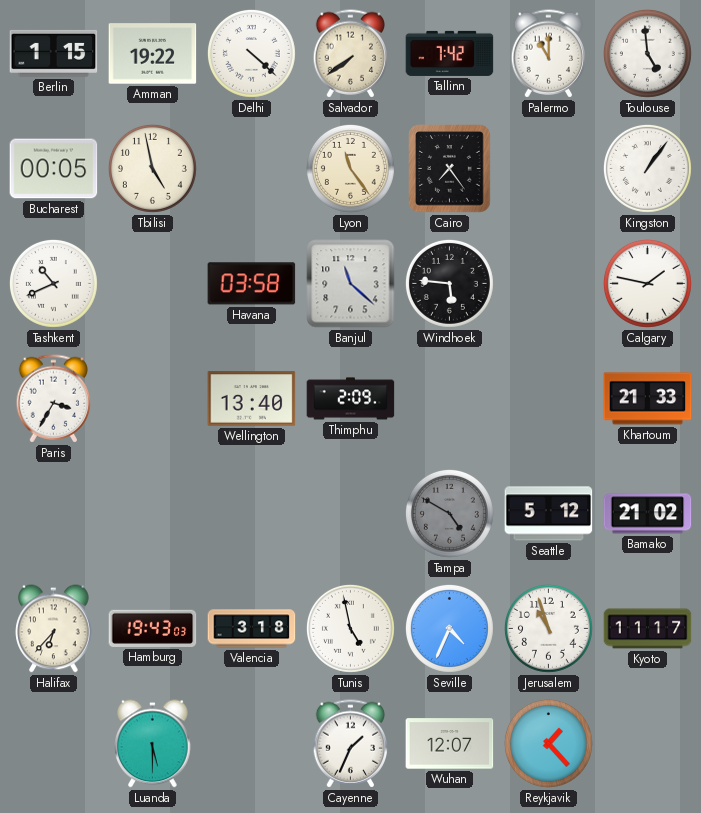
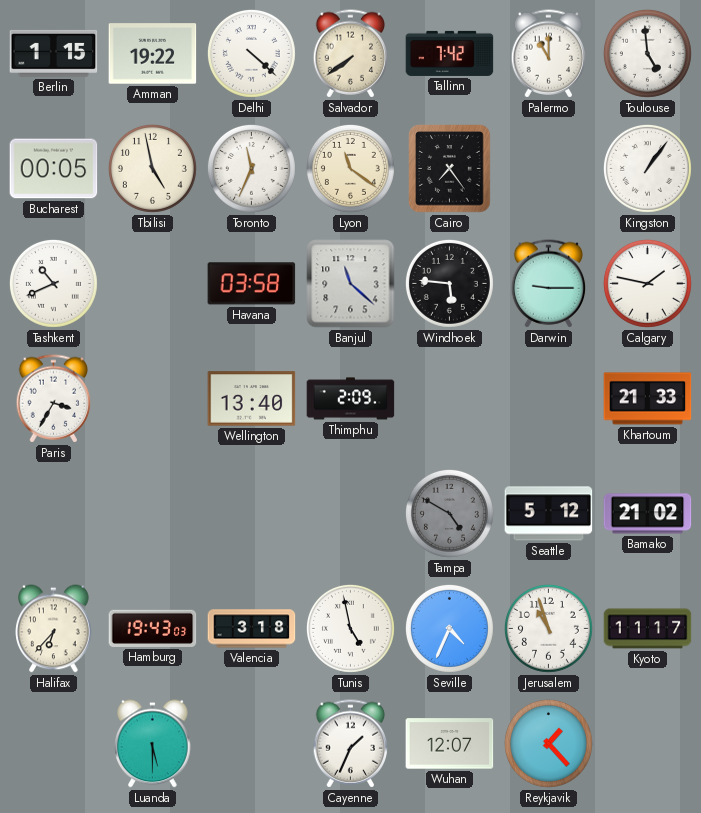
Toronto: none -> 11:34 (251, 168)
Lyon: 11:24 -> 11:21 (350, 168)
Darwin: none -> 9:15 (549, 284)
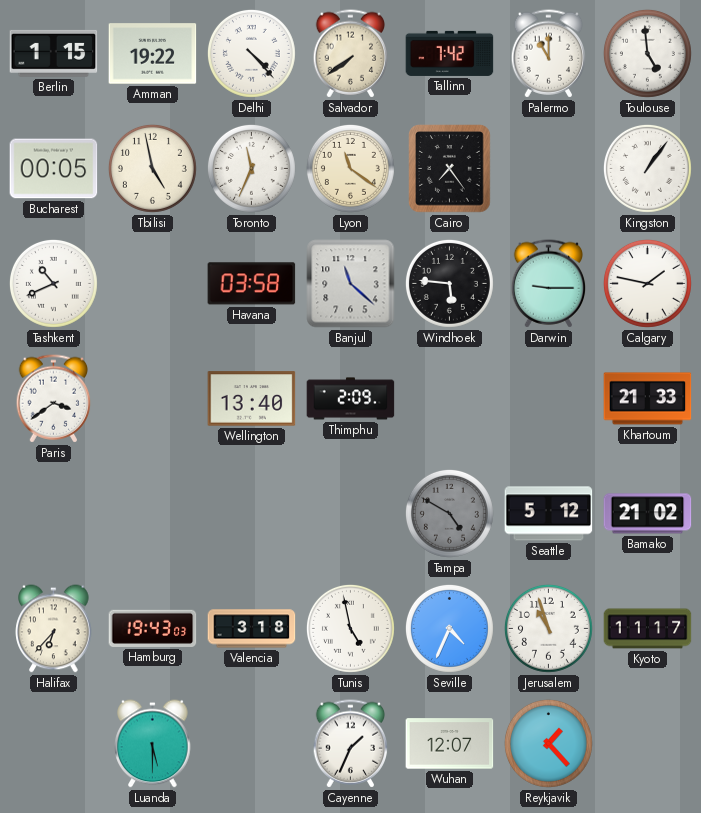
Delhi: 4:22 -> 4:23 (251, 53)
Paris: 3:35 -> 3:39 (54, 399)
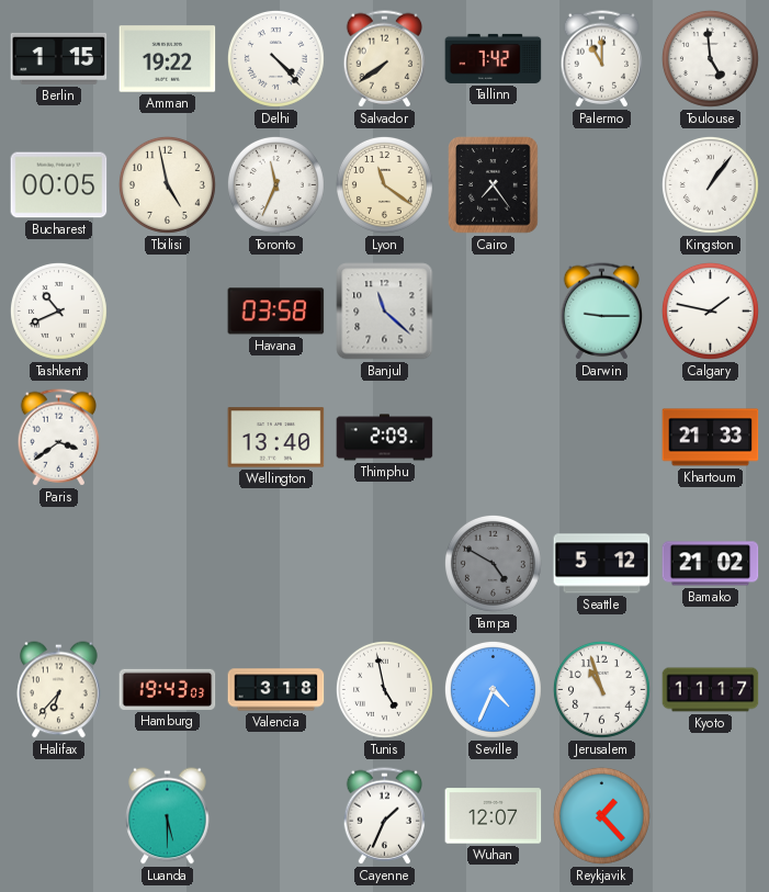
Windhoek: 5:46 -> none (449, 283)
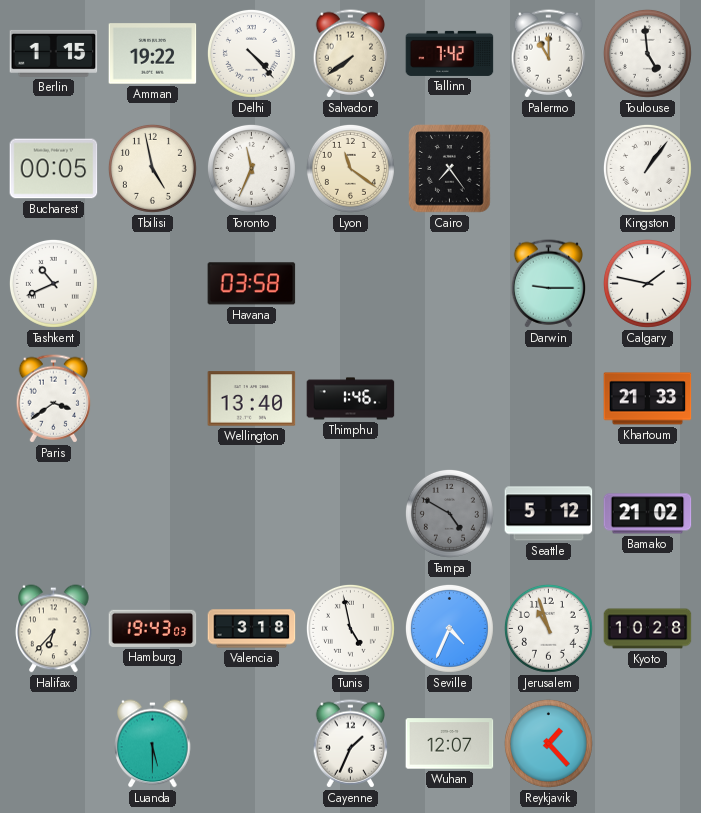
Banjul: 11:22 -> none (385, 312)
Thimphu: 2:09 -> 1:46 (351, 399)
Kyoto: 11:17 -> 10:28 (648, 629)
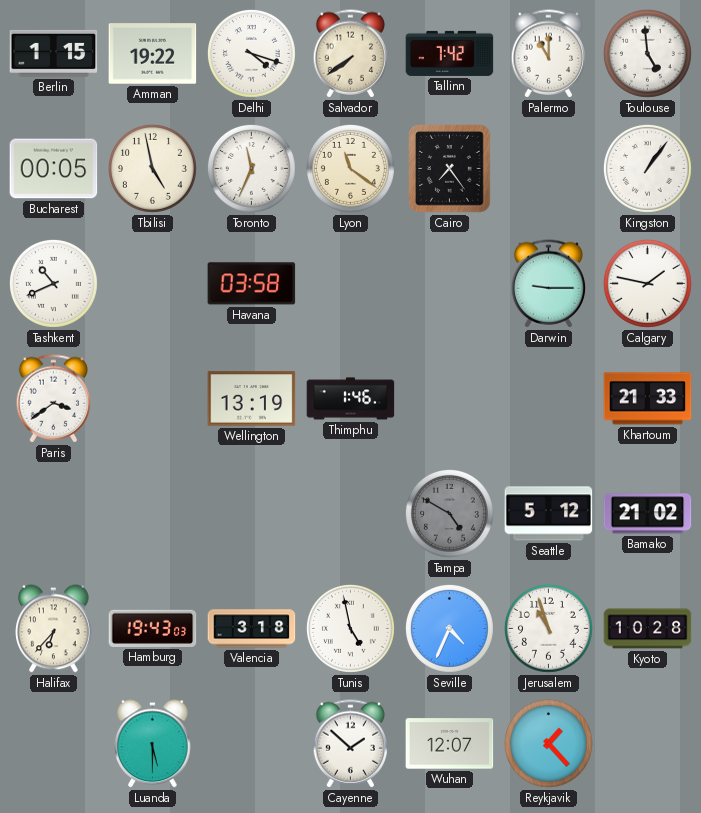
Delhi: 4:23 -> 4:18 (251, 53)
Wellington: 13:40 -> 13:19 (252, 399)
Cayenne: 1:34 -> 1:52 (351, 744)
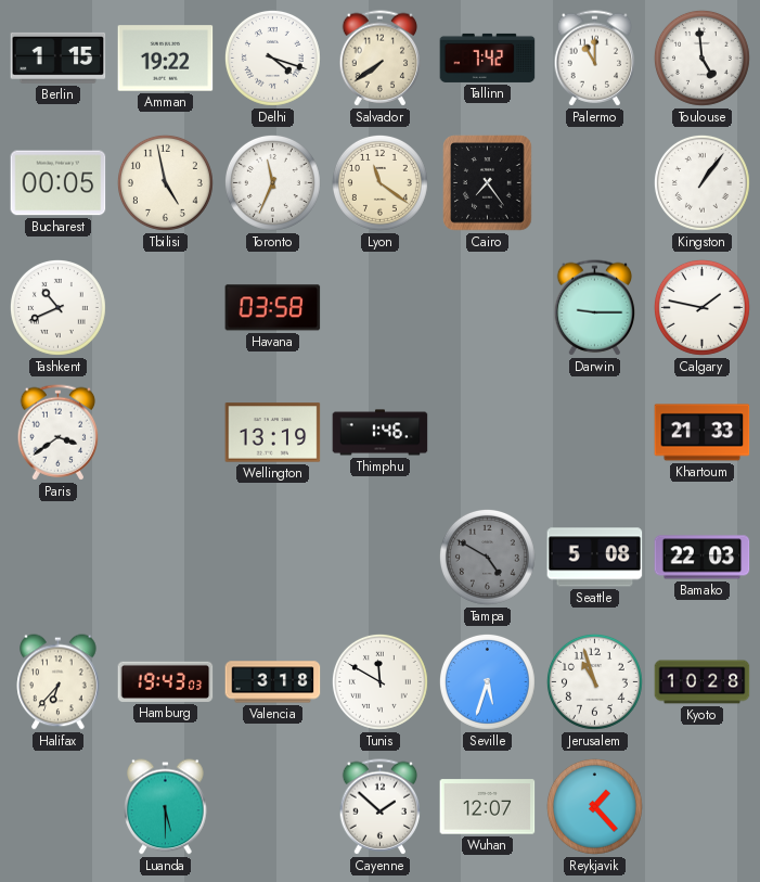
Seattle: 5:12 -> 5:08 (595, 558)
Bamako: 21:02 -> 22:03 (703, 558)
Tunis: 4:58 -> 11:50 (379, 681)
Seville: 4:34 -> 5:33 (487, 681)
